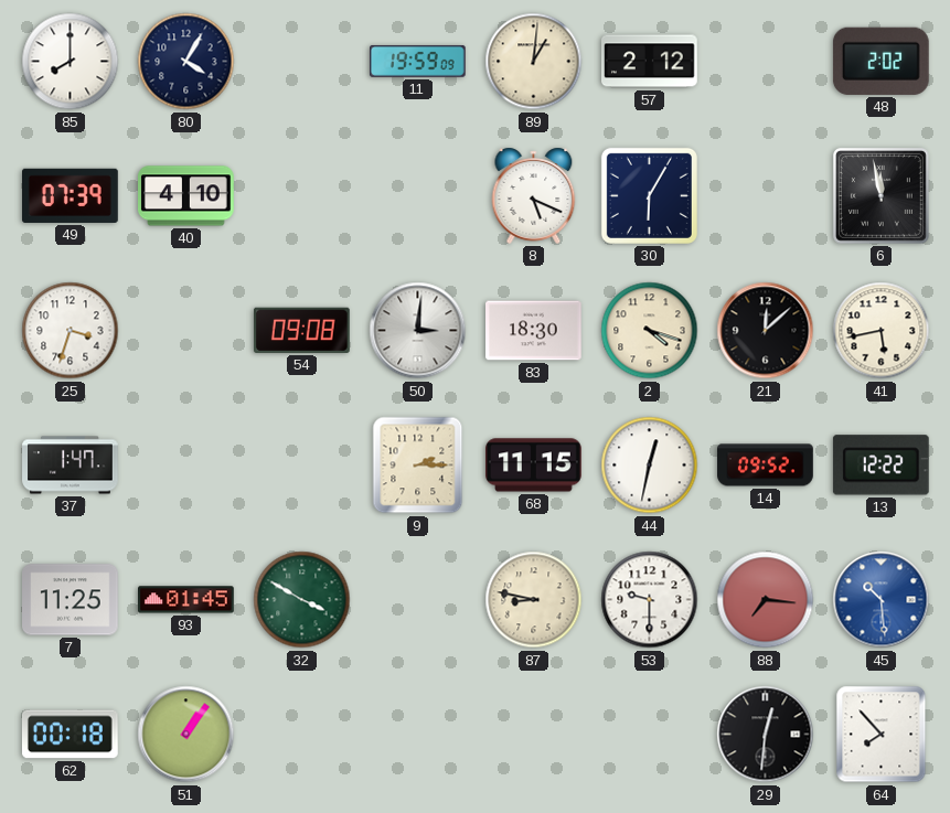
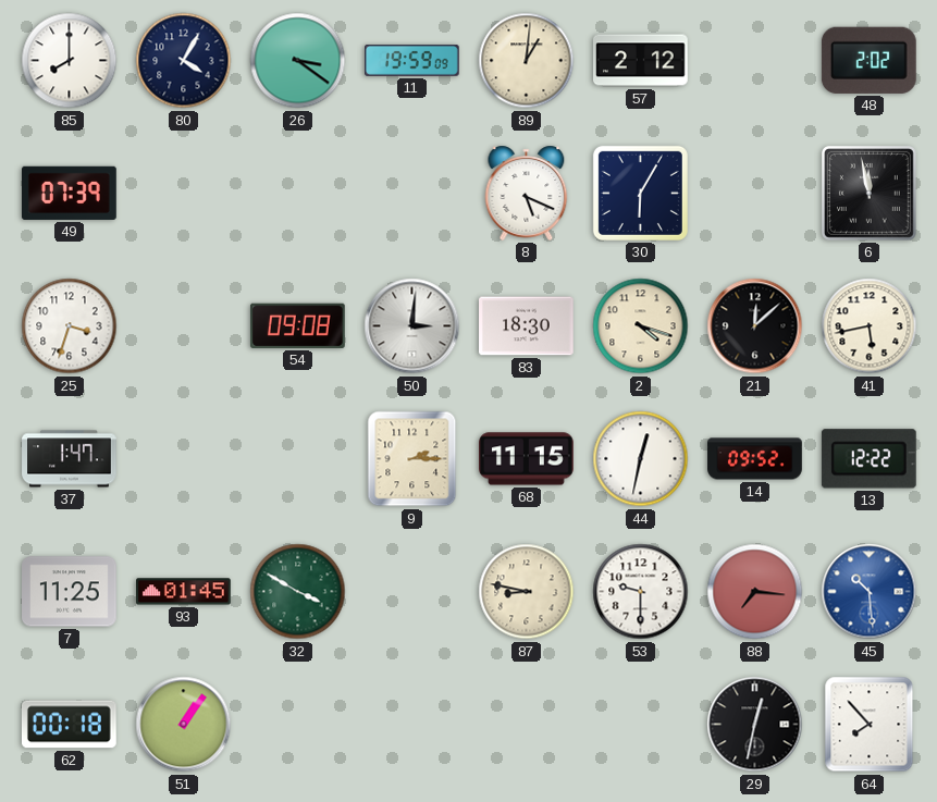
26: none -> 3:21 (298, 61)
40: 4:10 -> none (186, 196)
29: 12:31 -> 12:32 (755, 725)
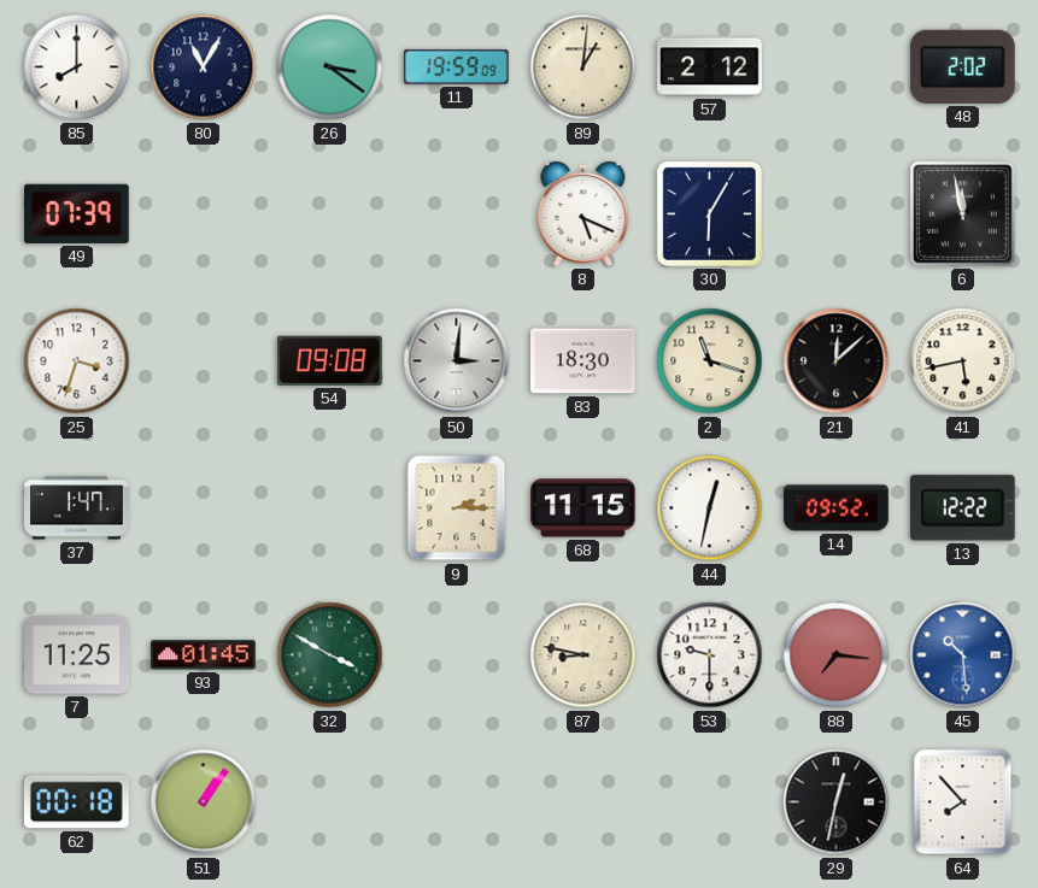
80: 4:05 -> 11:05 (204, 67)
2: 4:18 -> 11:18 (710, 361)
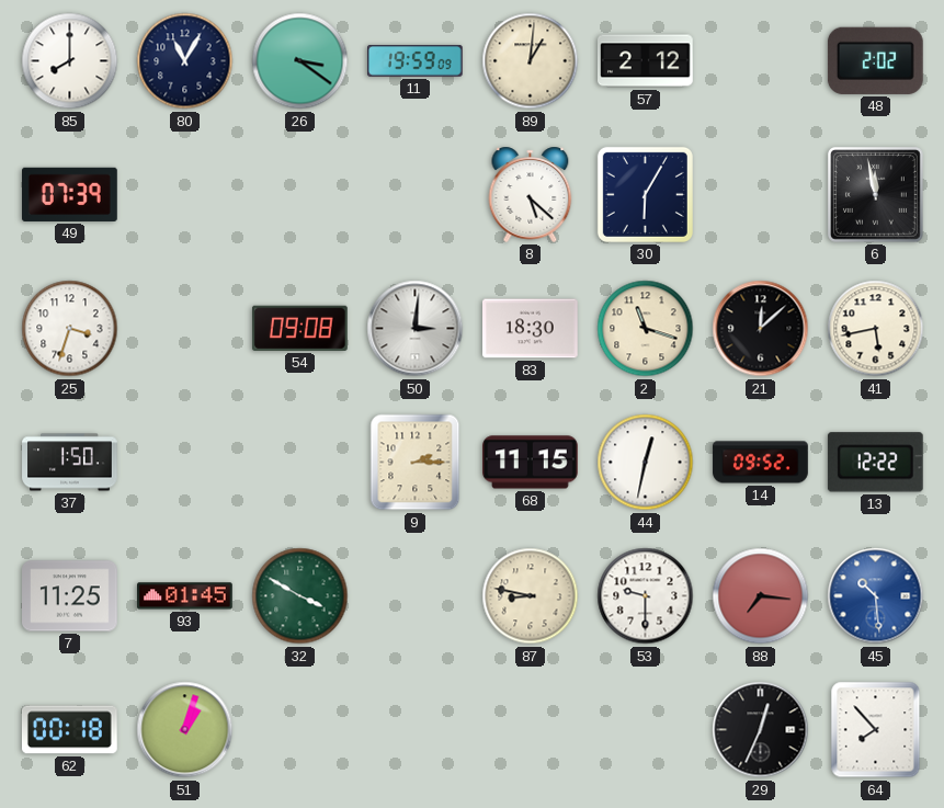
8: 5:19 -> 5:22 (531, 194)
37: 1:47 -> 1:50 (70, 463)
51: 1:06 -> 1:03 (185, 730)
29: 12:32 -> 12:34 (761, 730)
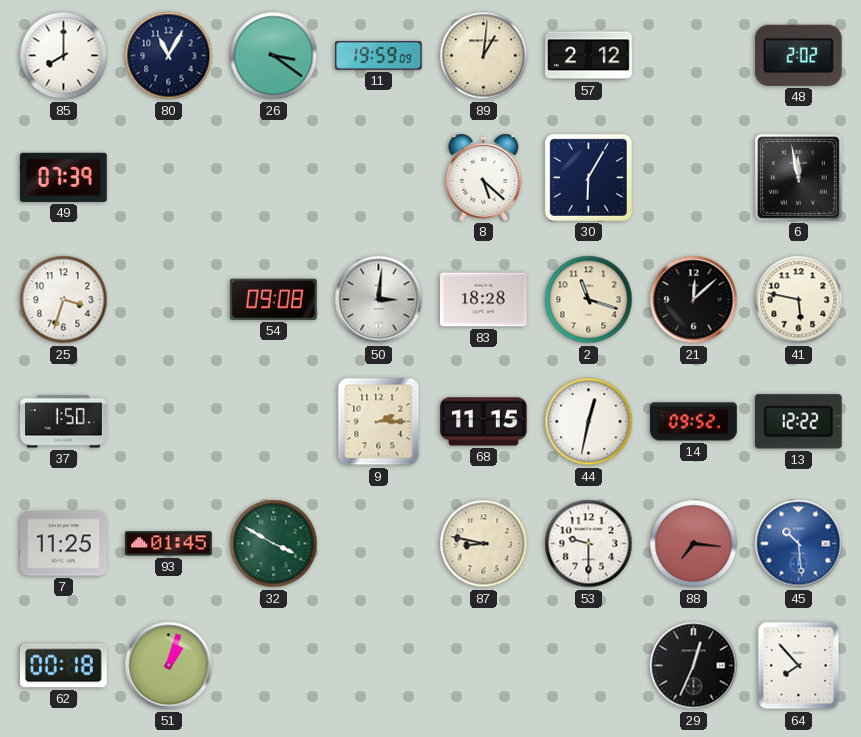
83: 18:30 -> 18:28 (484, 300)
41: 5:43 -> 5:47 (799, 300)
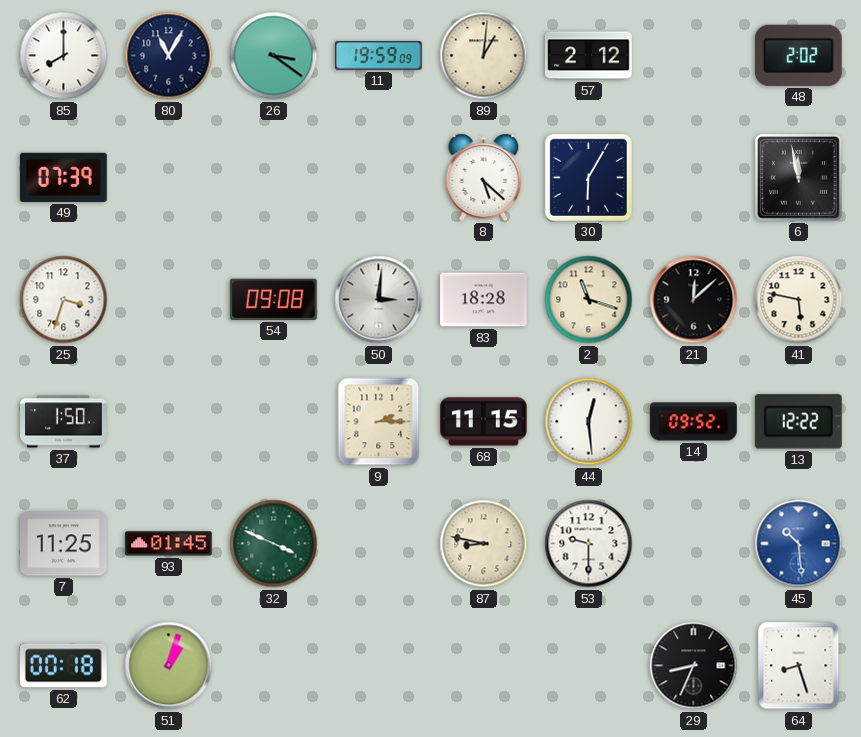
44: 12:32 -> 12:29 (589, 422)
32: 3:50 -> 3:49 (274, 544)
88: 7:16 -> none (694, 544)
29: 12:34 -> 8:34 (694, 666)
64: 7:53 -> 8:27 (799, 666)
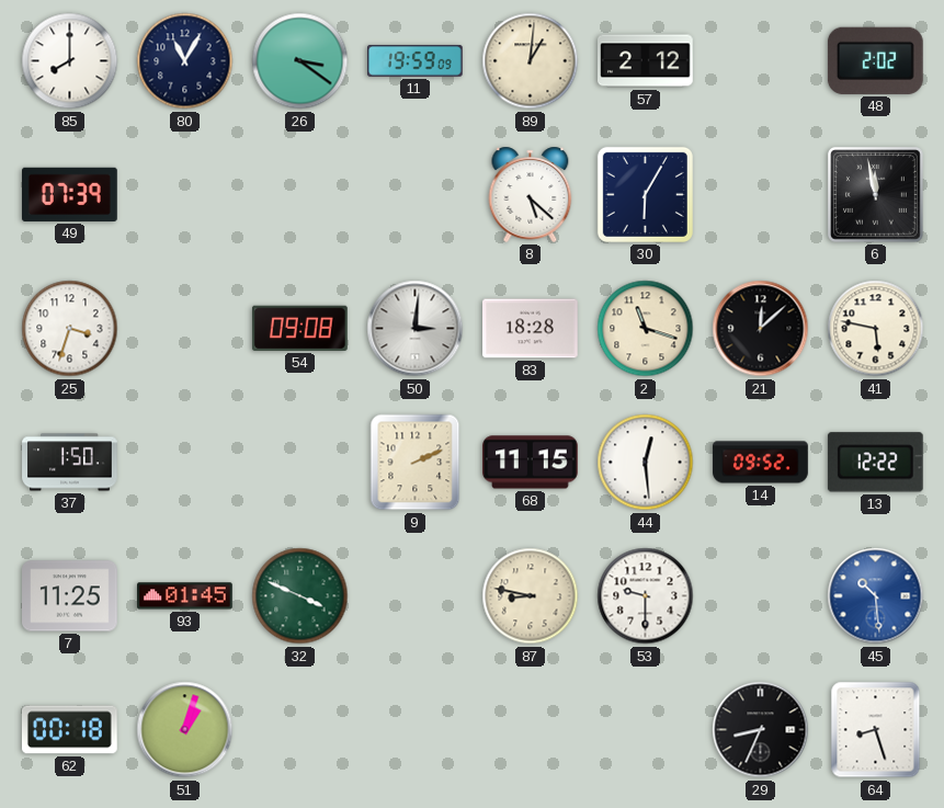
9: 2:15 -> 2:11 (416, 463)
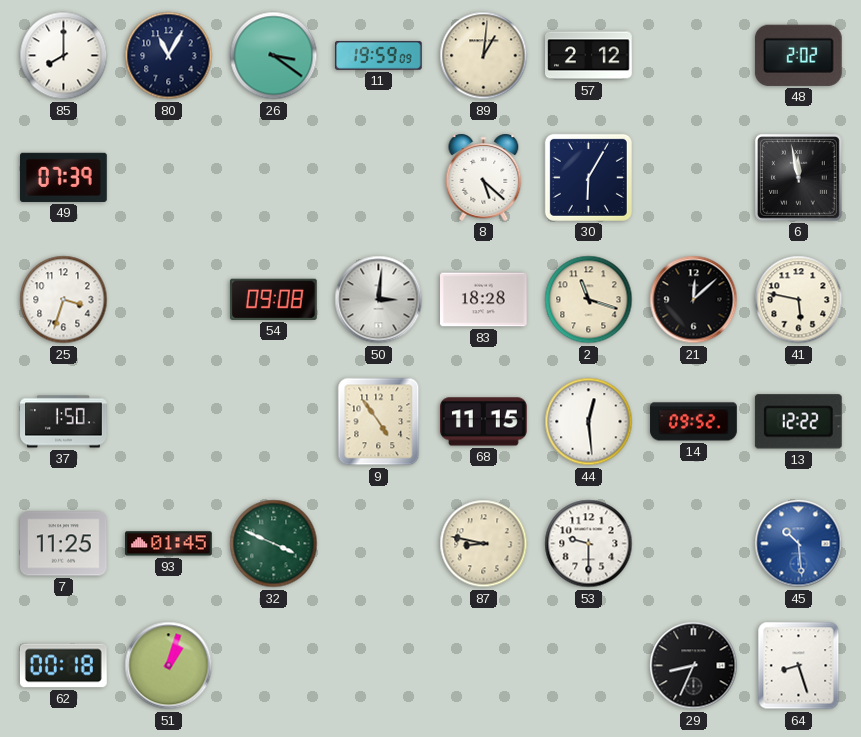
9: 2:11 -> 4:54 (379, 422)
